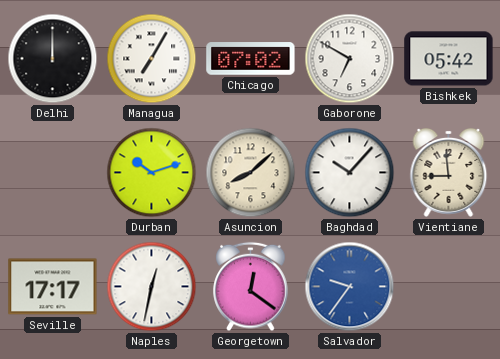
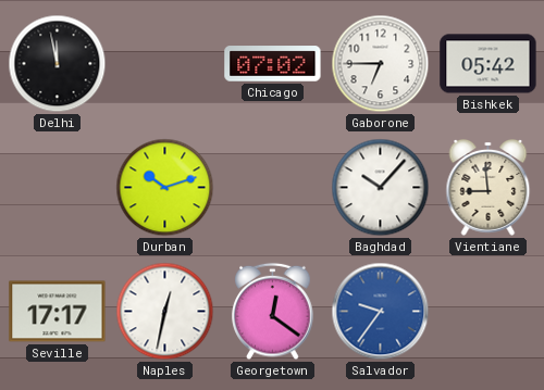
Delhi: 12:00 -> 11:58 (58, 64)
Managua: 7:05 -> none (152, 59)
Gaborone: 6:50 -> 6:45 (381, 64)
Asuncion: 8:08 -> none (251, 173)
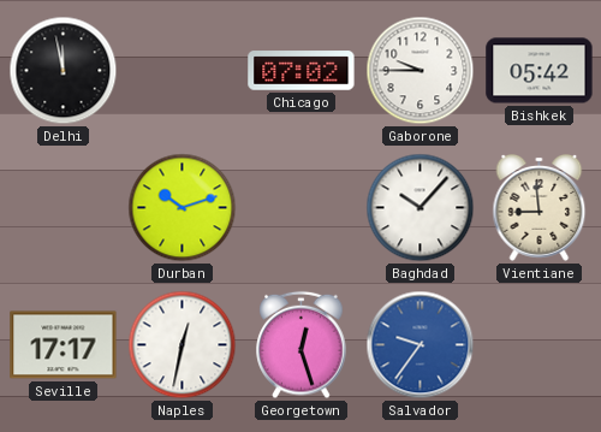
Gaborone: 6:45 -> 9:45 (421, 71)
Georgetown: 12:21 -> 12:27 (302, 345)
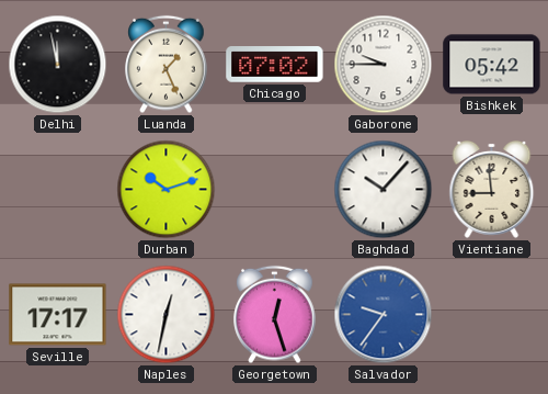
Luanda: none -> 1:26 (167, 65)
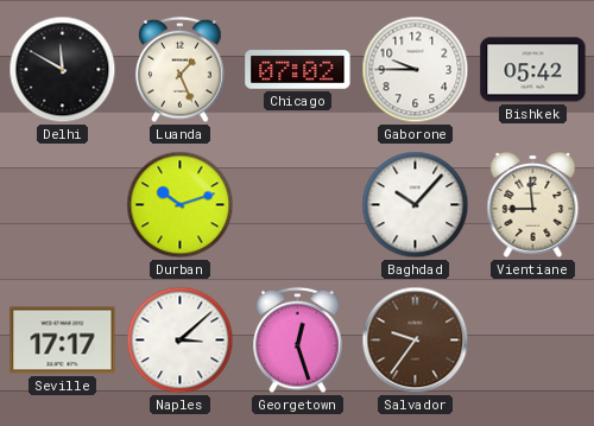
Delhi: 11:58 -> 11:50 (63, 70)
Naples: 12:32 -> 3:08 (181, 341)
Salvador dial: blue -> brown (416, 341)
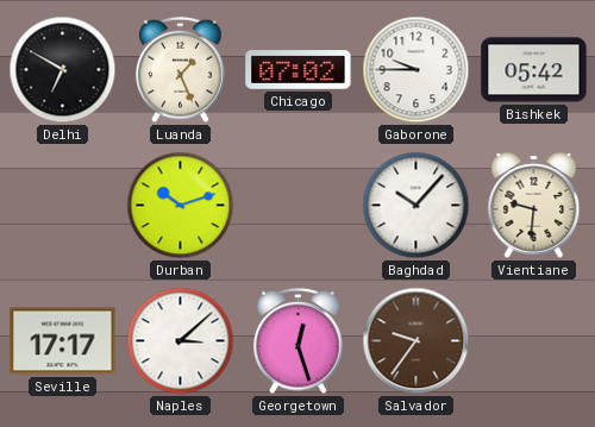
Delhi: 11:50 -> 6:50 (63, 70)
Vientiane: 8:59 -> 9:31 (534, 206)
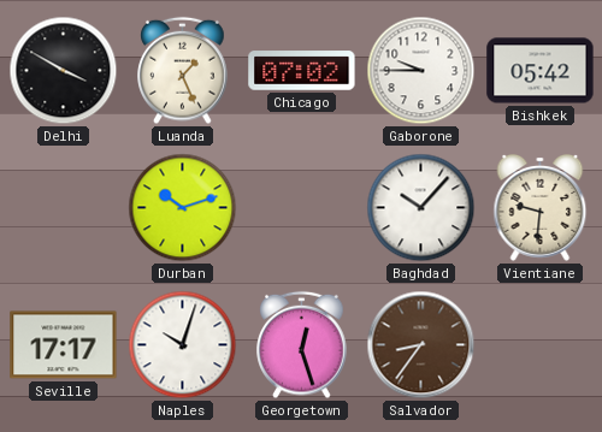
Delhi: 6:50 -> 3:50 (64, 71)
Naples: 3:08 -> 10:03 (183, 345)
Salvador: 9:36 -> 8:36 (421, 345)
